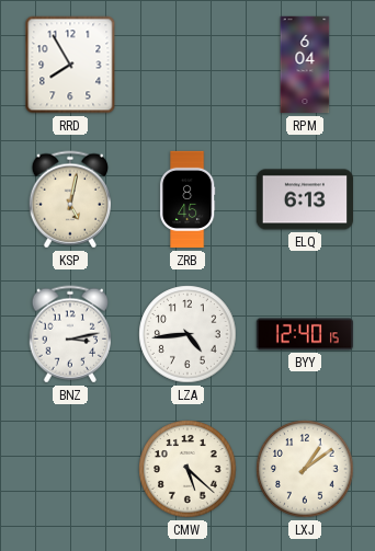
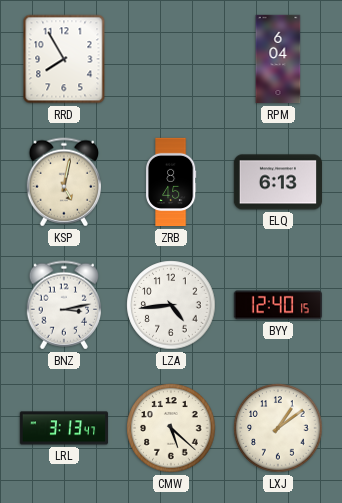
LRL: none -> 3:13 (64, 428)
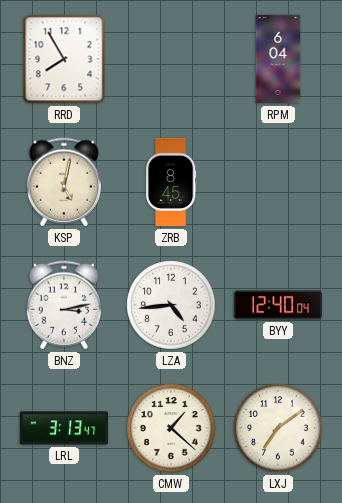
ELQ: 6:13 -> none (277, 182)
BYY: 12:40:15 -> 12:40:04 (277, 305)
CMW: 5:22 -> 1:22 (171, 428)
LXJ: 1:09 -> 7:09 (278, 428)
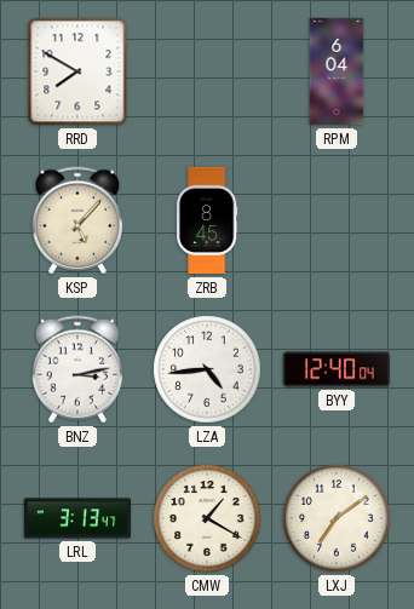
RRD: 7:55 -> 7:50 (77, 71)
KSP: 5:02 -> 5:07 (76, 220)
CMW: 1:22 -> 1:20 (207, 518)
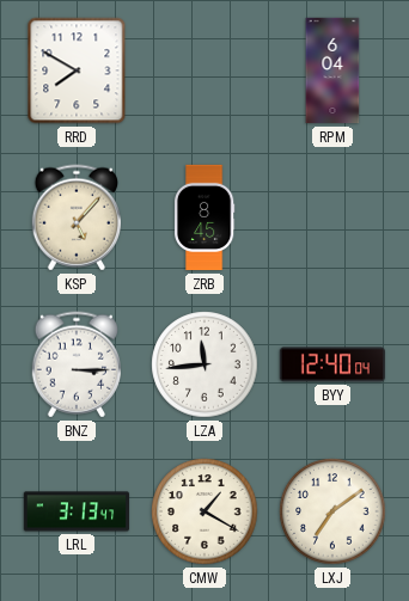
BNZ: 3:13 -> 3:15 (75, 364)
LZA: 4:44 -> 11:44 (204, 364)
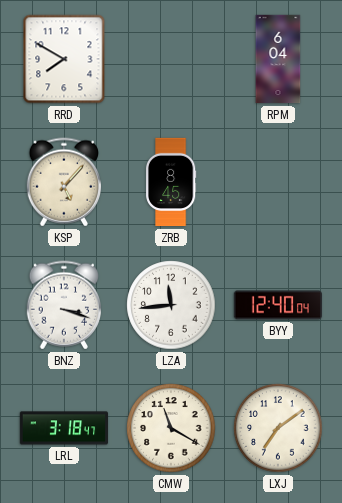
BNZ: 3:15 -> 3:18 (63, 305)
LRL: 3:13 -> 3:18 (64, 428)
CMW: 1:20 -> 11:20 (171, 428)
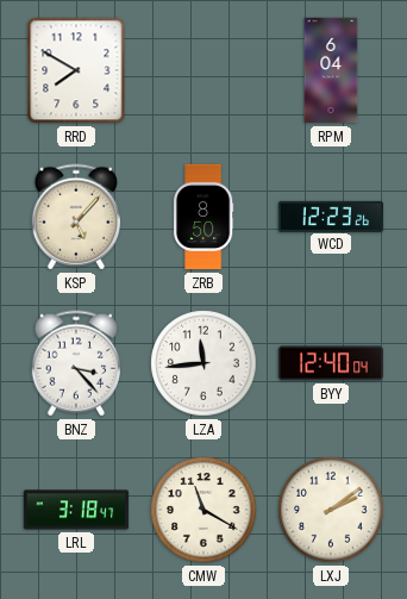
ZRB: 8:45 -> 8:50 (203, 217)
WCD: none -> 12:23 (331, 216)
BNZ: 3:18 -> 3:23 (75, 363)
LXJ: 7:09 -> 2:09 (331, 510)
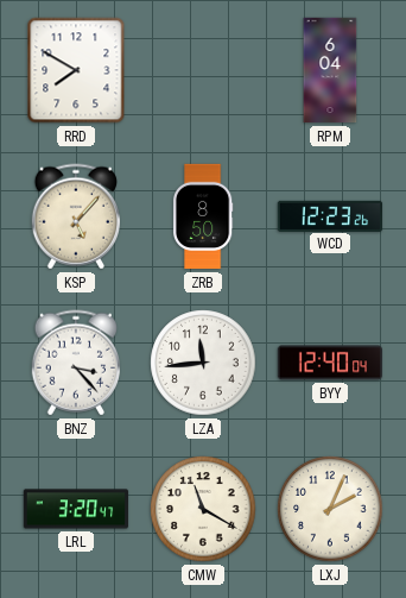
LRL: 3:18 -> 3:20 (76, 509)
LXJ: 2:09 -> 2:04 (330, 509)
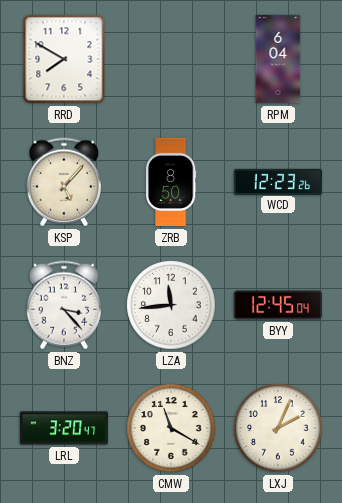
BYY: 12:40 -> 12:45 (277, 305)
